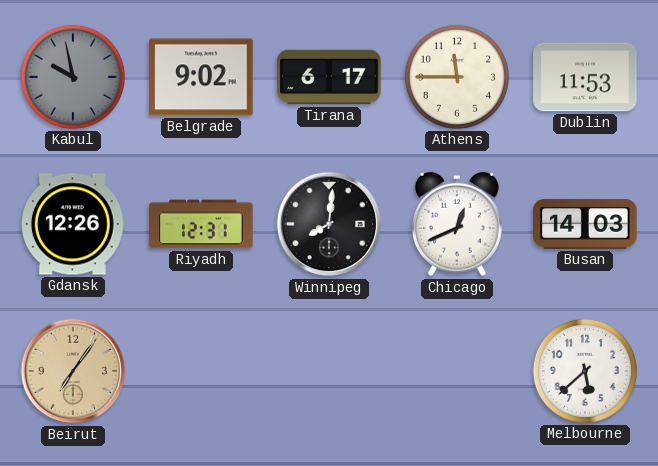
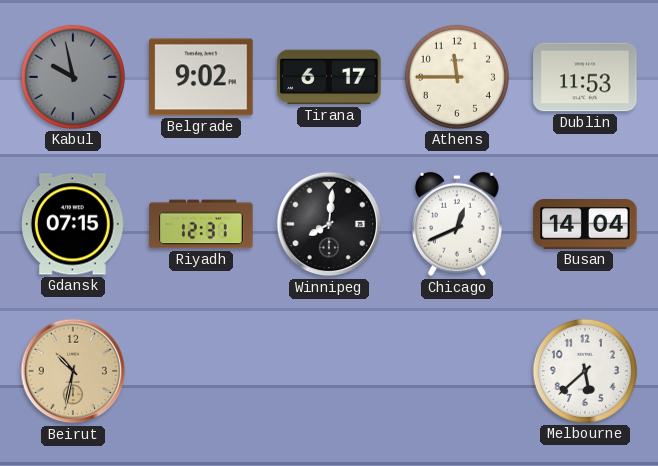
Gdansk: 12:26 -> 07:15 (73, 224)
Busan: 14:03 -> 14:04 (585, 225)
Beirut: 7:06 -> 10:32 (73, 371)
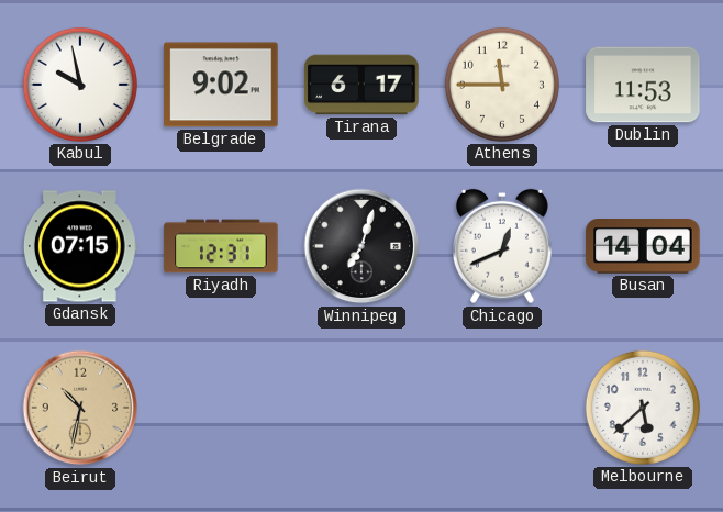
Kabul dial: grey -> white (80, 85)
Winnipeg: 8:01 -> 7:03 (361, 246)
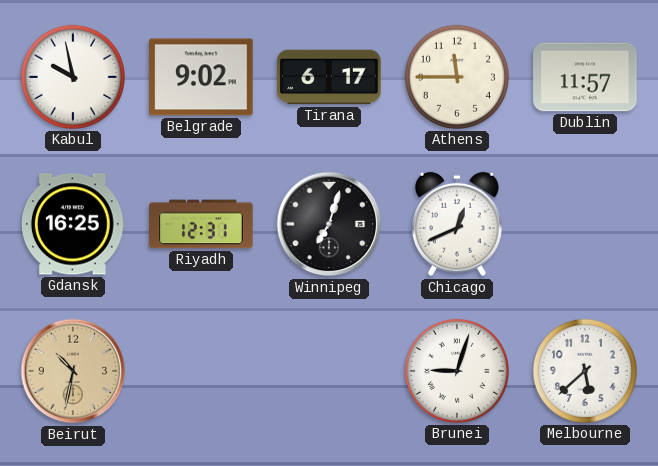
Dublin: 11:53 -> 11:57 (585, 77)
Gdansk: 07:15 -> 16:25 (73, 224)
Busan: 14:04 -> none (643, 247)
Brunei: none -> 9:03 (457, 371)
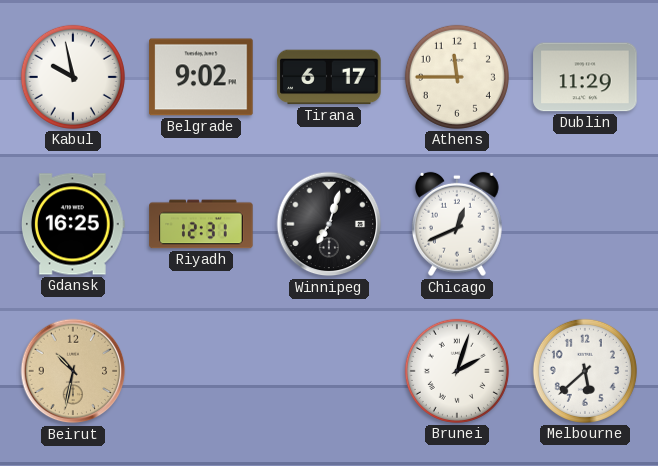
Dublin: 11:57 -> 11:29 (585, 77)
Brunei: 9:03 -> 2:03 (457, 371)
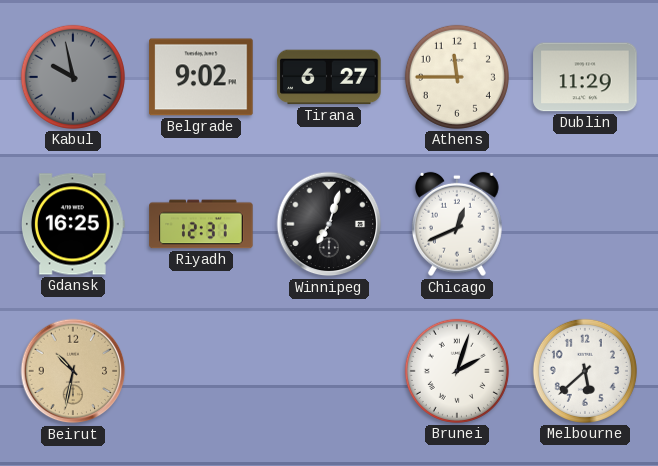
Kabul dial: white -> grey (73, 77)
Tirana: 6:17 -> 6:27 (329, 77)
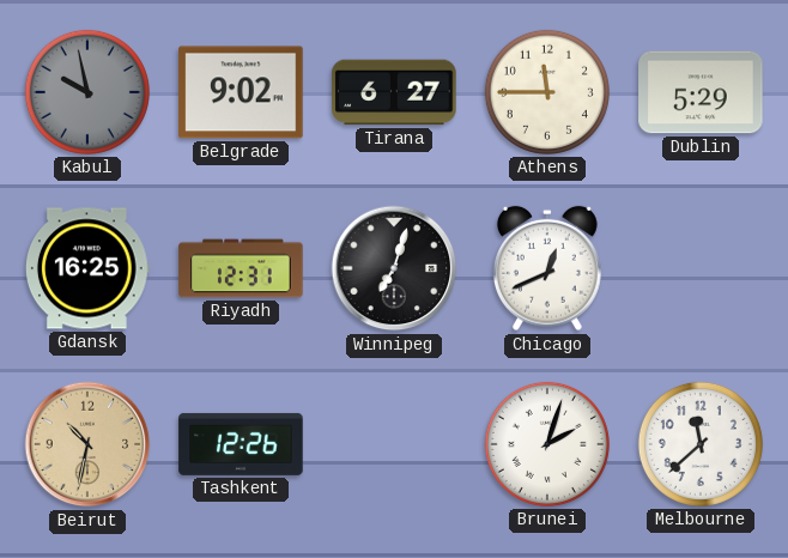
Dublin: 11:29 -> 5:29 (701, 92)
Tashkent: none -> 12:26 (241, 444)
Melbourne: 5:38 -> 11:38 (701, 444)
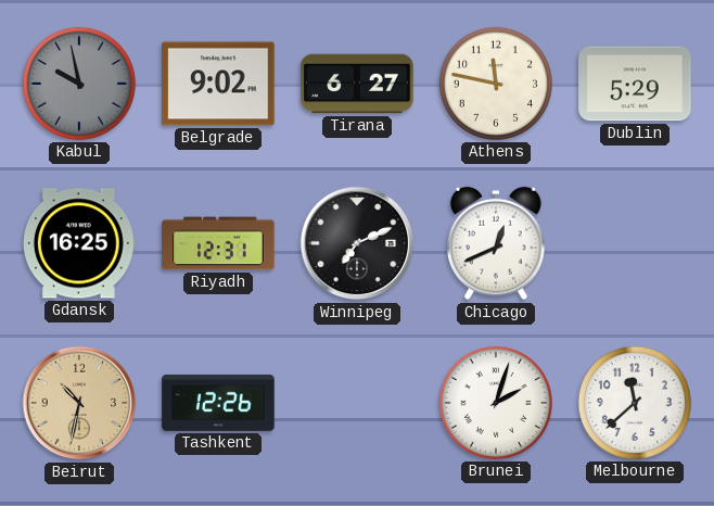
Athens: 11:45 -> 11:47 (496, 84)
Winnipeg: 7:03 -> 7:11 (357, 243)
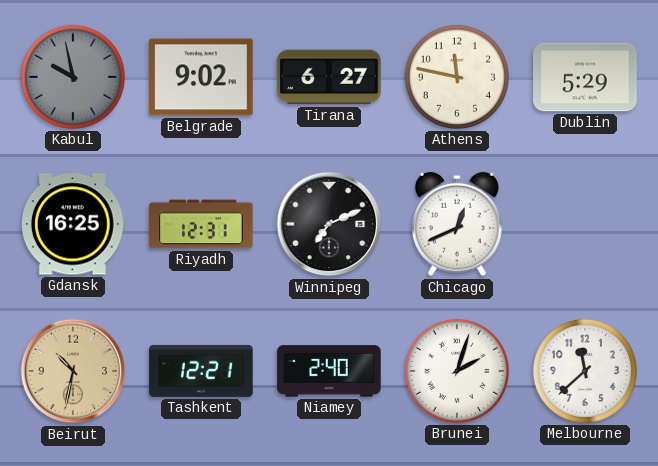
Tashkent: 12:26 -> 12:21 (201, 371)
Niamey: none -> 2:40 (329, 371)
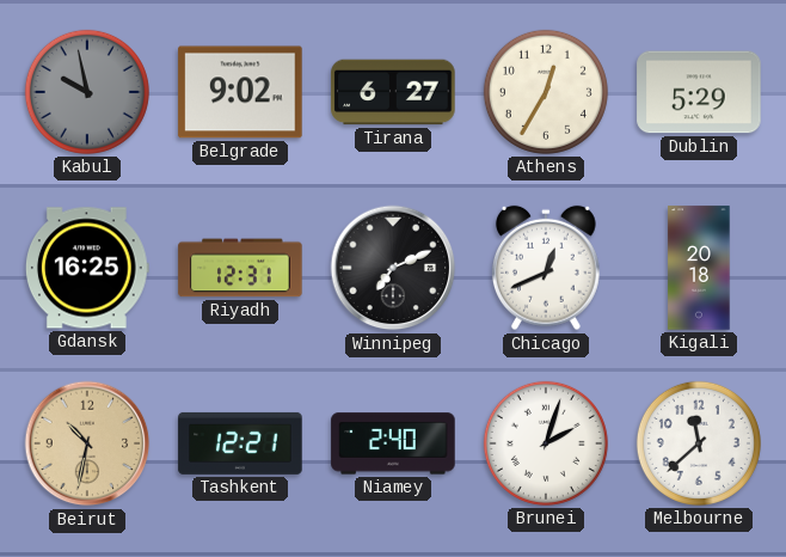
Athens: 11:47 -> 12:35 (546, 92)
Kigali: none -> 20:18 (699, 268)
